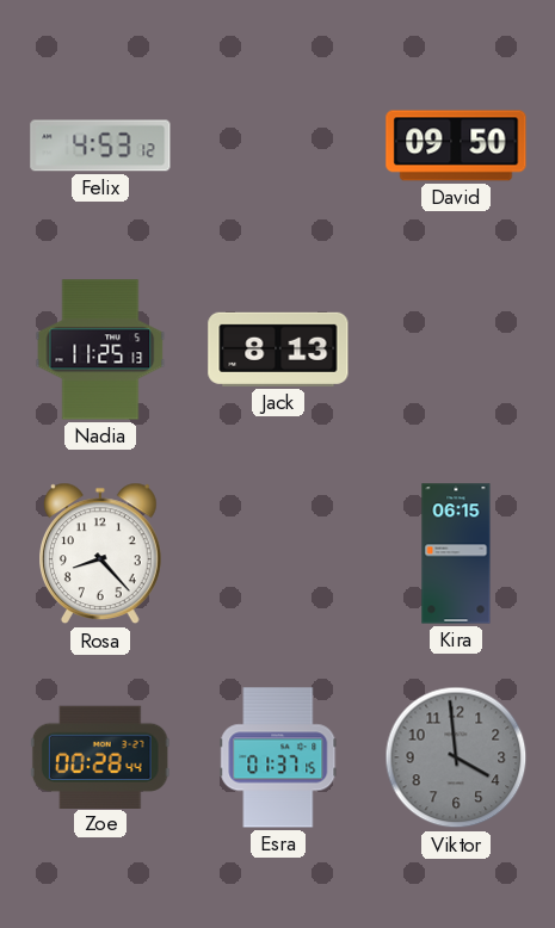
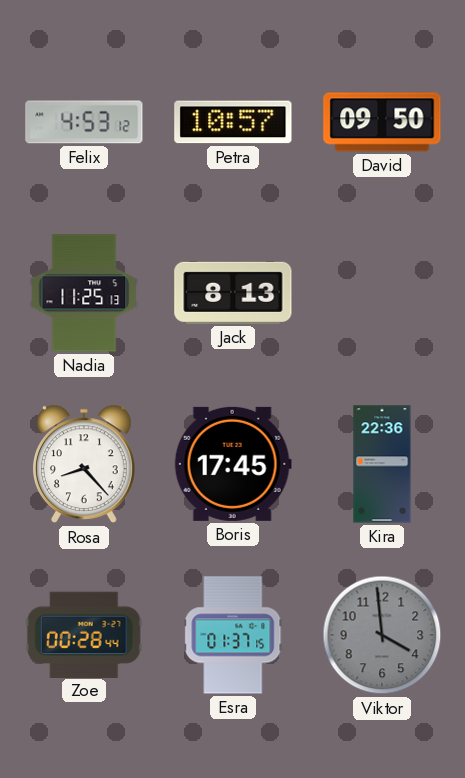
Petra: none -> 10:57 (233, 122)
Boris: none -> 17:45 (233, 464)
Kira: 06:15 -> 22:36 (382, 464)
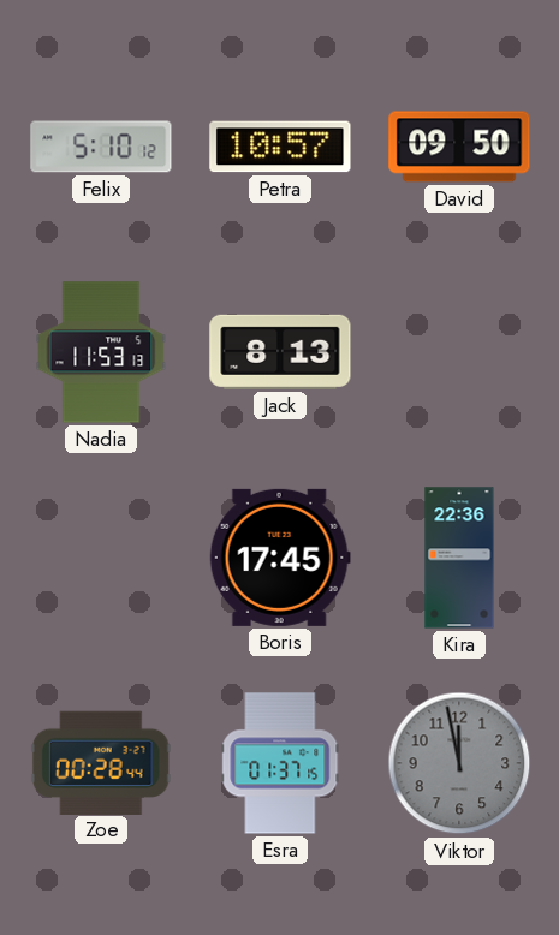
Felix: 4:53 -> 5:10 (101, 147)
Nadia: 11:25 -> 11:53 (101, 352)
Rosa: 8:23 -> none (85, 464)
Viktor: 3:59 -> 11:58 (459, 763)
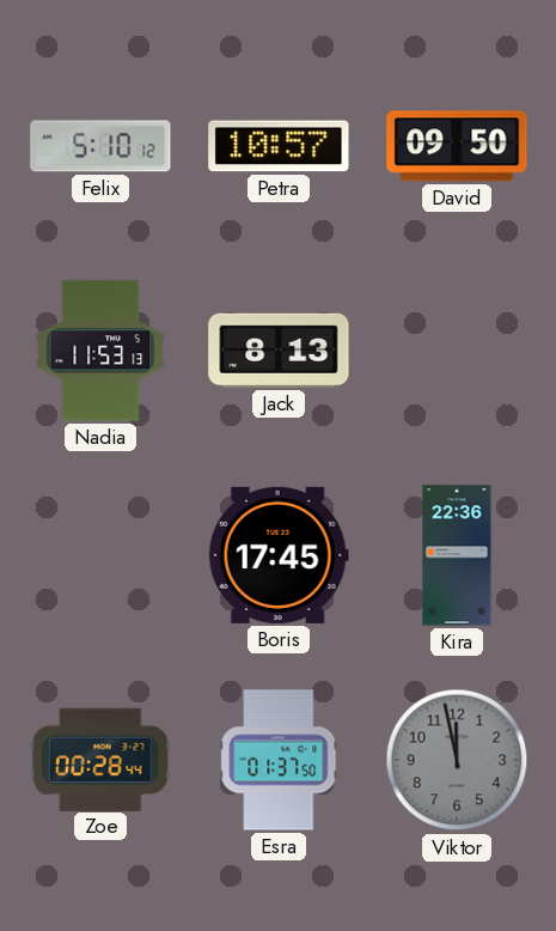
Esra: 01:37:15 -> 01:37:50 (279, 760)
